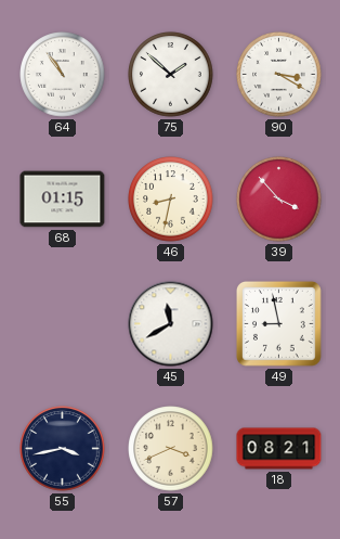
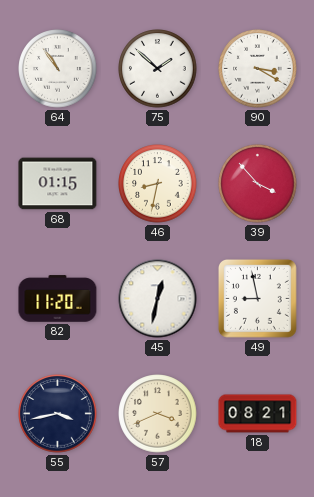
82: none -> 11:20 (58, 299)
45: 11:40 -> 12:32 (158, 299)
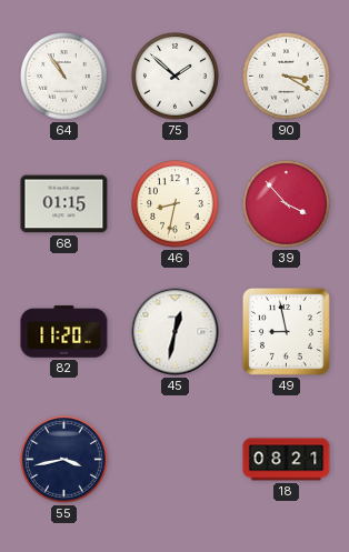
57: 3:41 -> none (158, 414)
